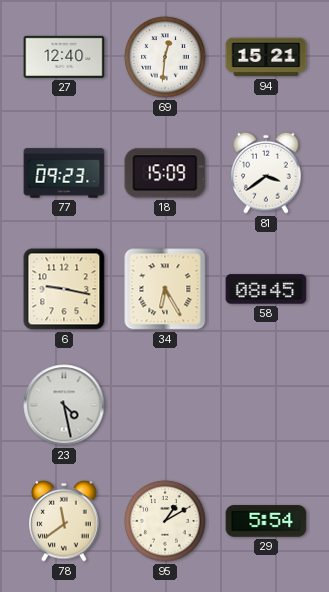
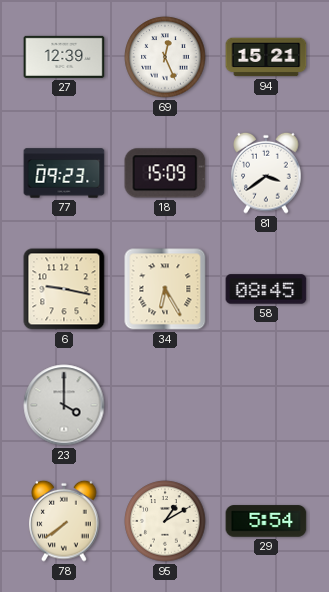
27: 12:40 -> 12:39 (64, 57)
69: 12:31 -> 12:26 (165, 57)
23: 4:28 -> 4:00 (64, 405)
78: 11:39 -> 7:39 (64, 521)
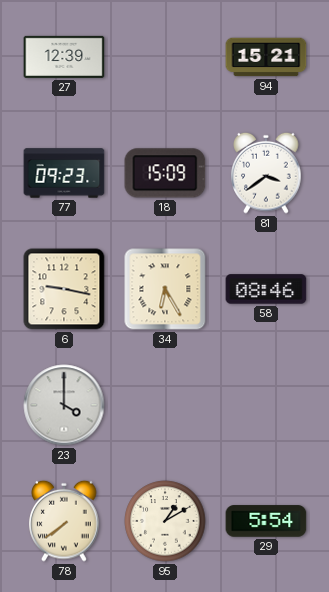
69: 12:26 -> none (165, 57)
58: 08:45 -> 08:46 (266, 289)
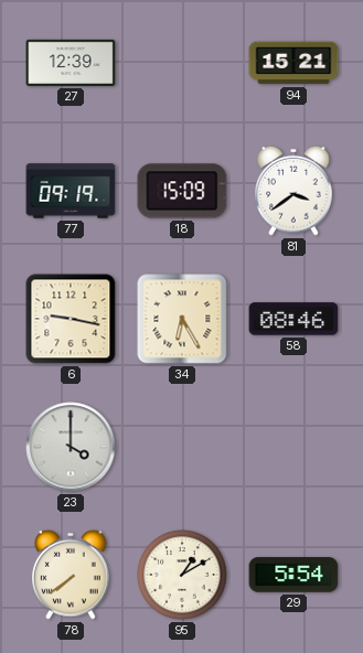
77: 09:23 -> 09:19 (71, 191)
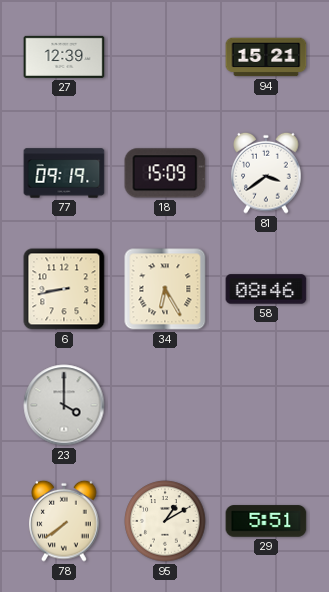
6: 9:17 -> 8:43 (64, 289)
29: 5:54 -> 5:51 (266, 521)
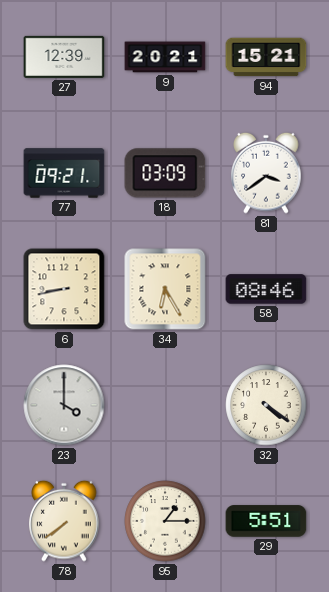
9: none -> 20:21 (165, 57)
77: 09:19 -> 09:21 (64, 173)
18: 15:09 -> 03:09 (165, 173)
32: none -> 4:21 (266, 405)
95: 1:10 -> 1:15 (165, 521)
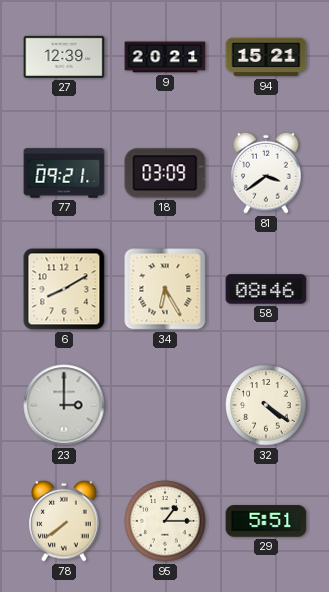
6: 8:43 -> 8:10 (64, 289)
23: 4:00 -> 3:00 (64, 405)
